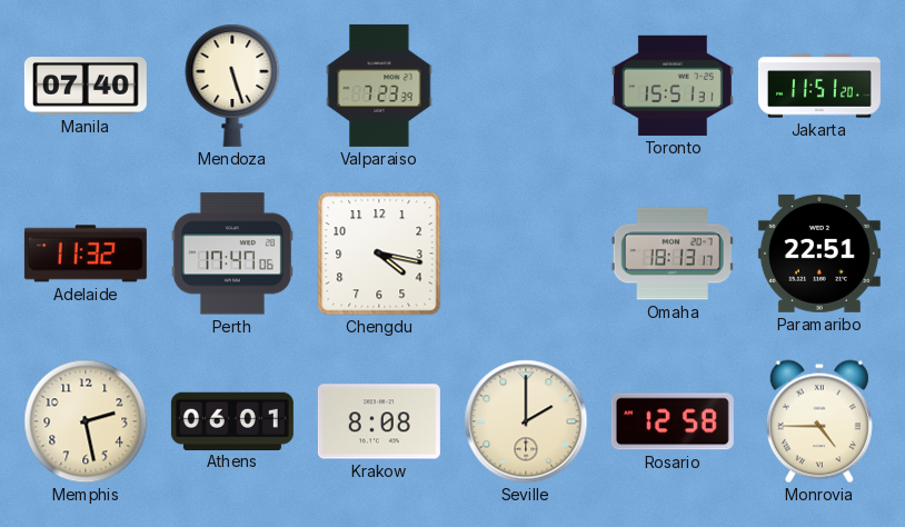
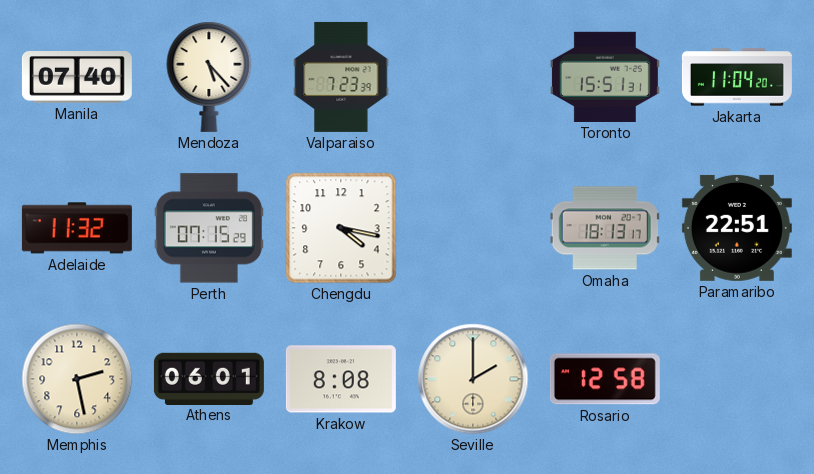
Mendoza: 5:27 -> 5:23 (209, 77)
Jakarta: 11:51 -> 11:04 (737, 77)
Perth: 17:47 -> 07:15 (209, 228)
Monrovia: 4:45 -> none (819, 421)
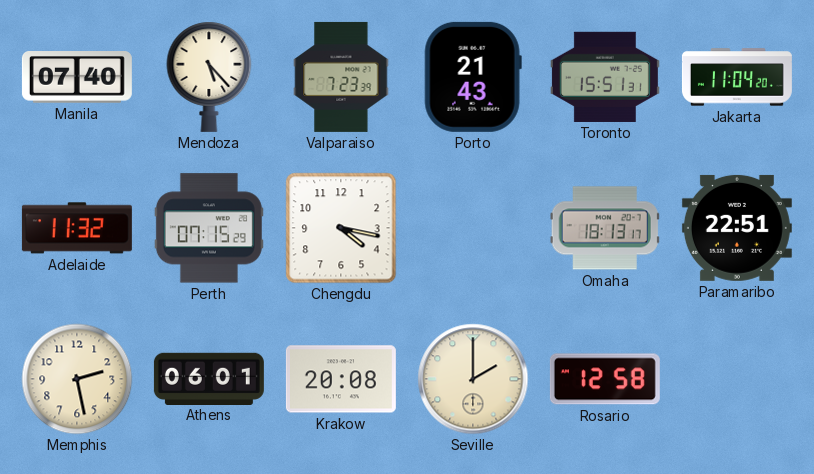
Porto: none -> 21:43 (473, 77)
Krakow: 8:08 -> 20:08 (341, 379)
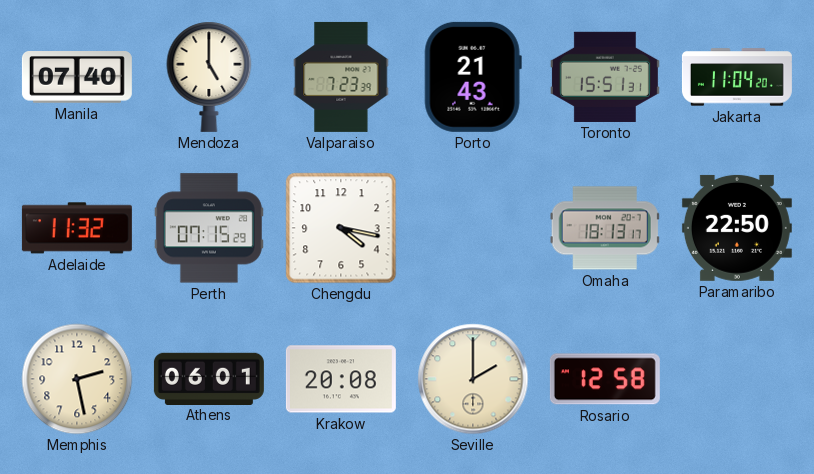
Mendoza: 5:23 -> 5:00 (209, 77)
Paramaribo: 22:51 -> 22:50 (737, 228)
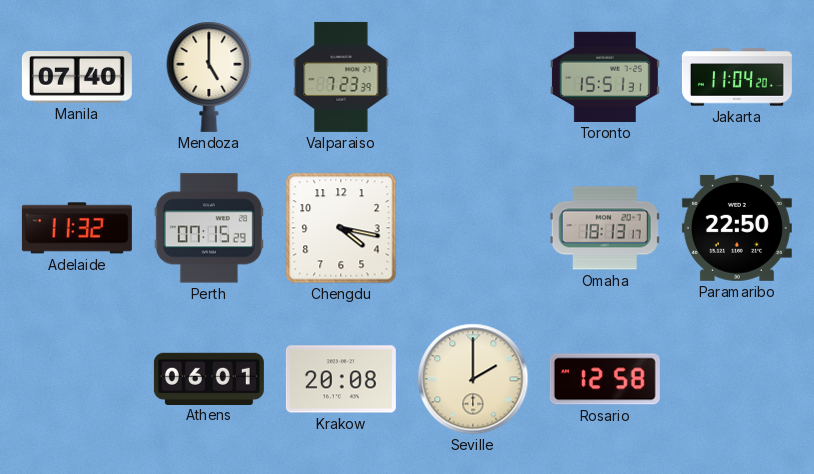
Porto: 21:43 -> none (473, 77)
Memphis: 2:28 -> none (77, 379)
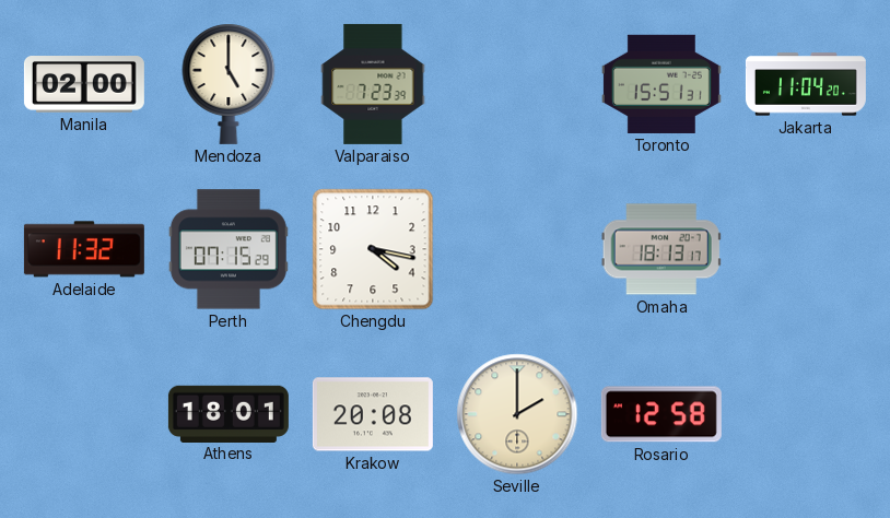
Manila: 07:40 -> 02:00 (84, 85)
Paramaribo: 22:50 -> none (737, 228)
Athens: 06:01 -> 18:01 (229, 413)
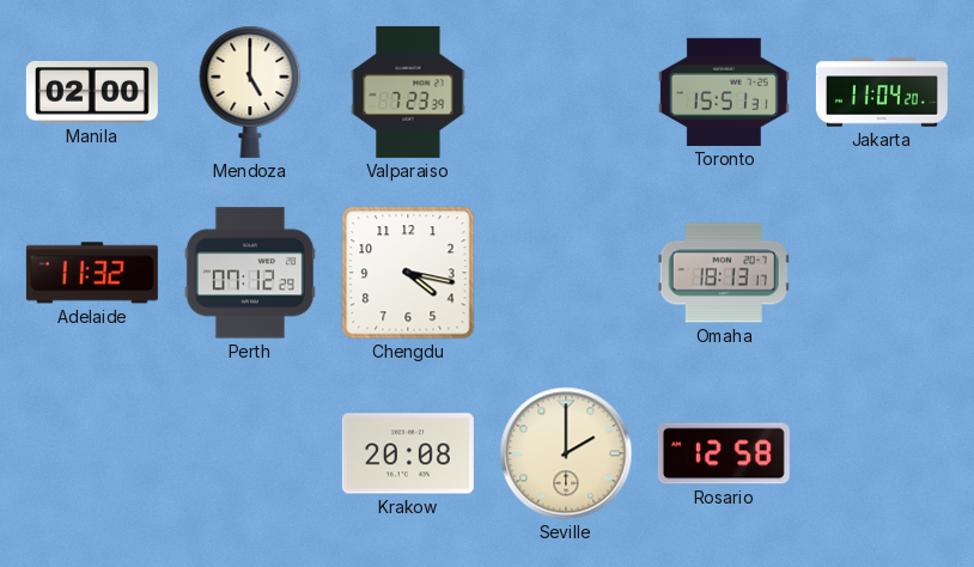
Perth: 07:15 -> 07:12 (250, 273)
Athens: 18:01 -> none (229, 413)
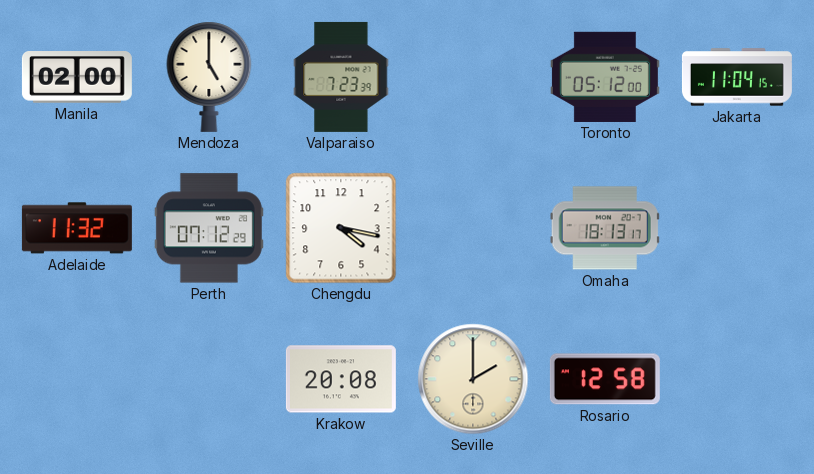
Toronto: 15:51 -> 05:12 (605, 77)
Jakarta: 11:04:20 -> 11:04:15 (737, 77)
